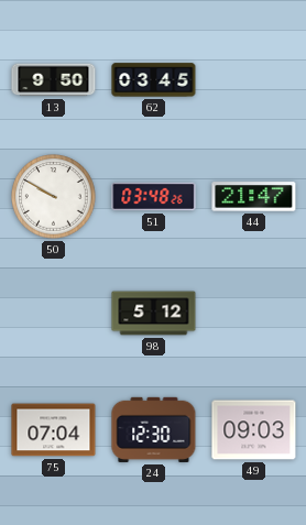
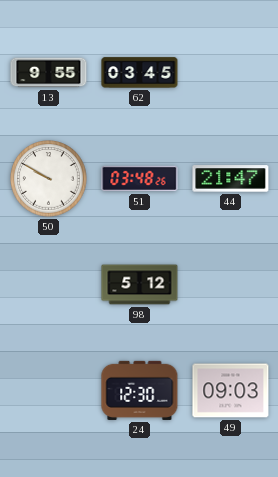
13: 9:50 -> 9:55 (49, 73)
75: 07:04 -> none (54, 430)
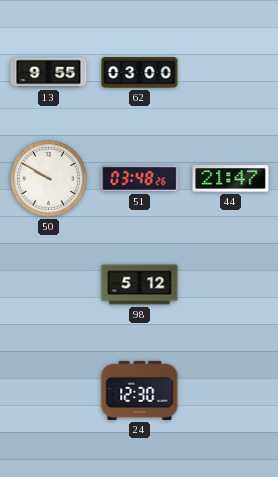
62: 03:45 -> 03:00 (140, 73)
49: 09:03 -> none (231, 391)
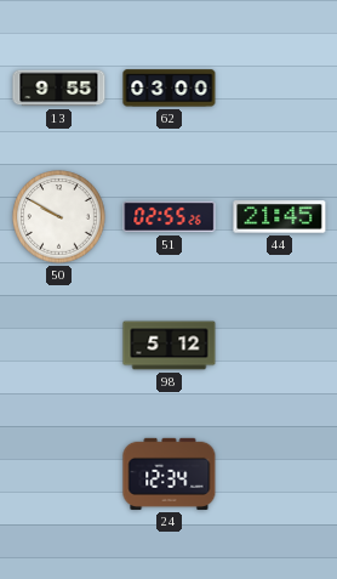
51: 03:48 -> 02:55 (170, 217)
44: 21:47 -> 21:45 (280, 217)
24: 12:30 -> 12:34 (170, 473)
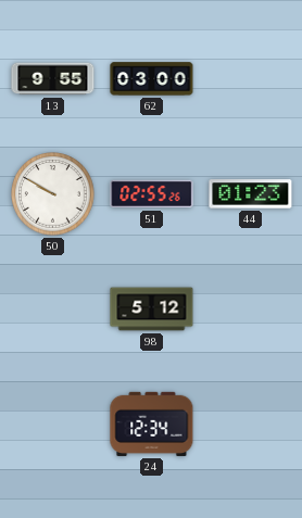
44: 21:45 -> 01:23 (251, 194)
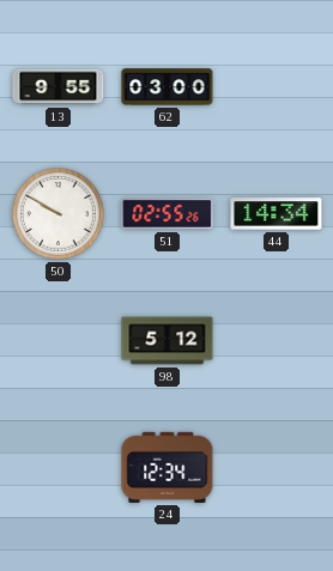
44: 01:23 -> 14:34 (277, 214)
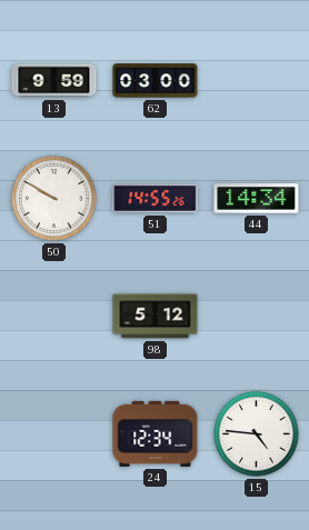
13: 9:55 -> 9:59 (54, 81)
51: 02:55 -> 14:55 (156, 199)
15: none -> 4:46 (257, 434)
